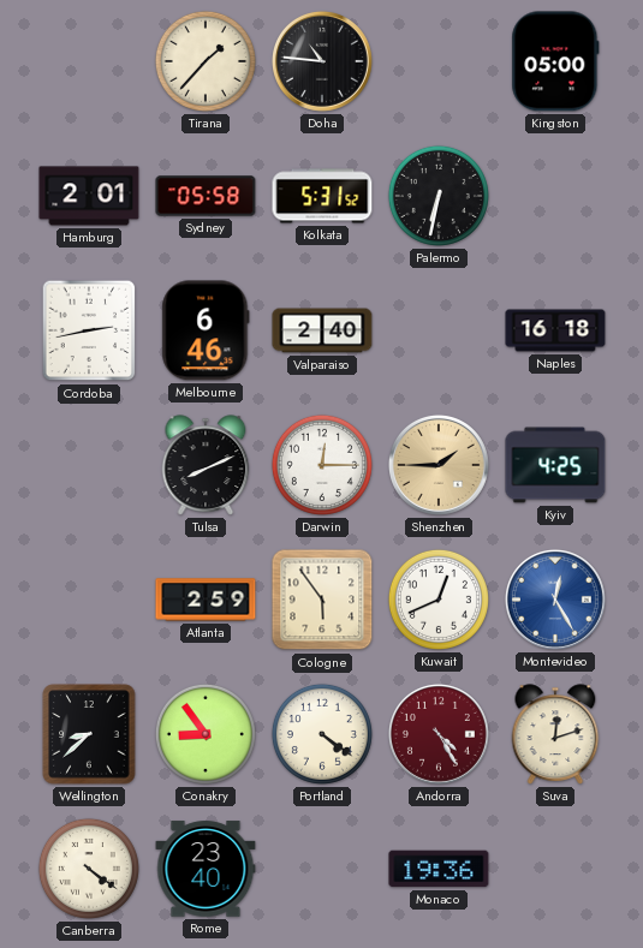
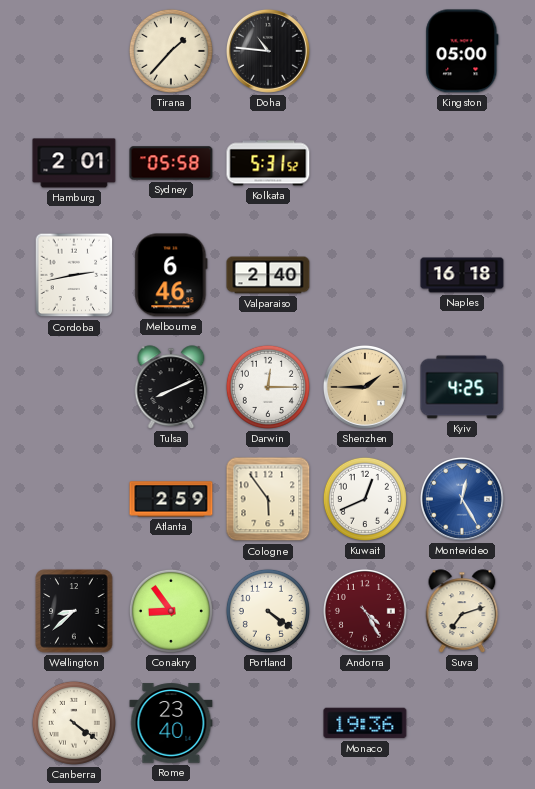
Palermo: 6:32 -> none (439, 196)
Suva: 12:12 -> 7:12 (462, 611)
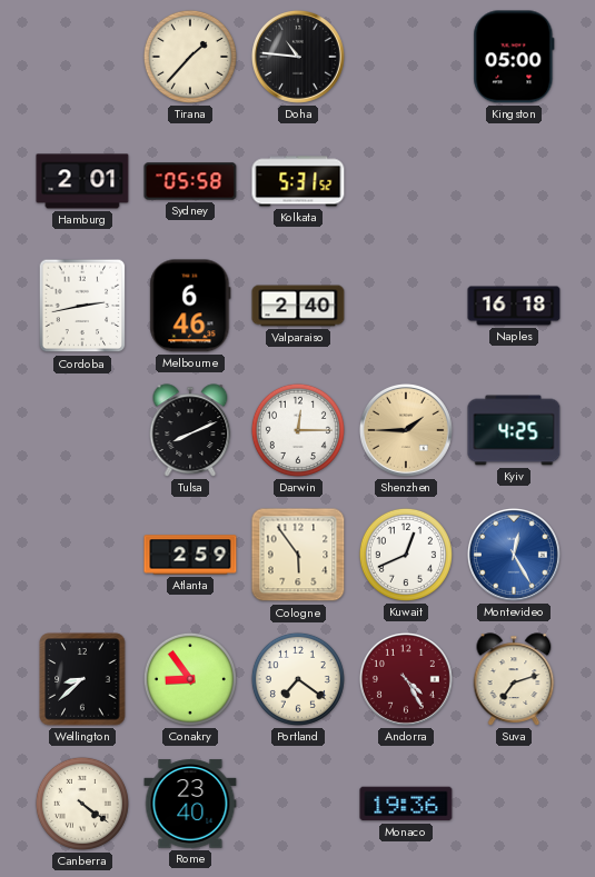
Portland: 4:21 -> 7:21 (298, 679)
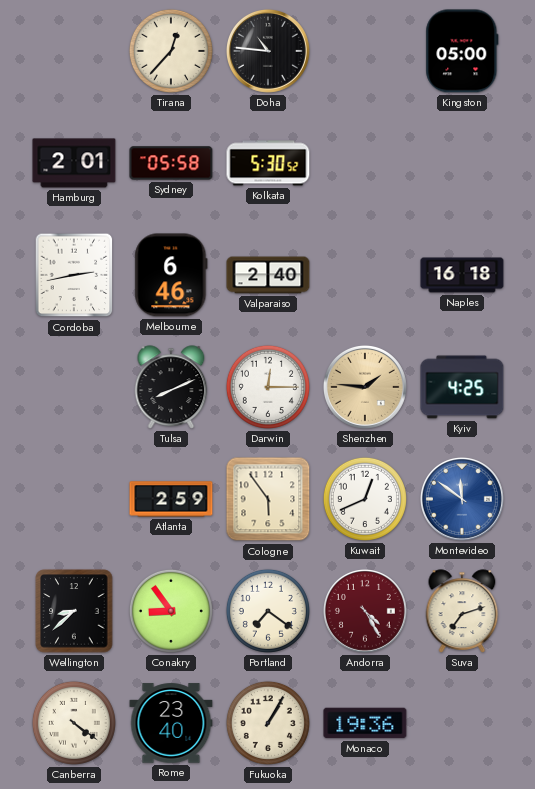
Tirana: 1:37 -> 12:37 (171, 51)
Kolkata: 5:31 -> 5:30 (268, 163)
Shenzhen: 1:45 -> 1:46 (365, 387)
Montevideo: 12:25 -> 11:51 (462, 499)
Fukuoka: none -> 1:05 (268, 723)
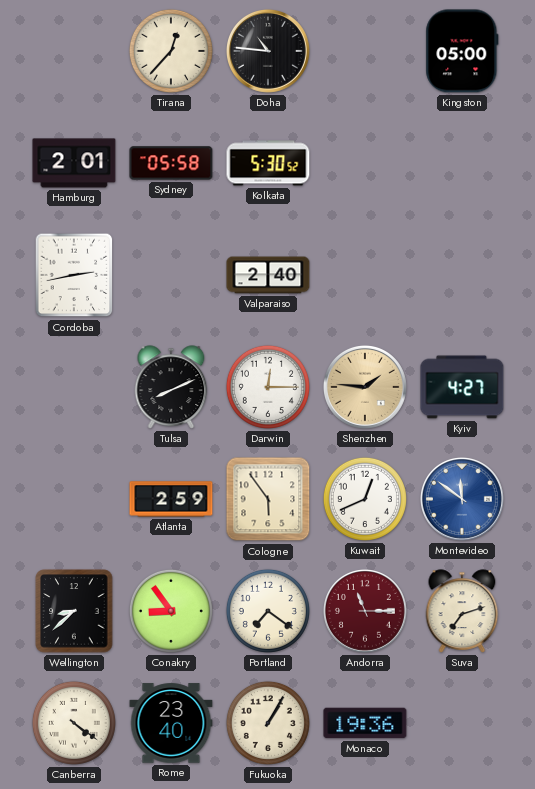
Melbourne: 6:46 -> none (171, 275)
Naples: 16:18 -> none (462, 275)
Kyiv: 4:25 -> 4:27 (462, 387)
Andorra: 4:25 -> 11:15 (365, 611)
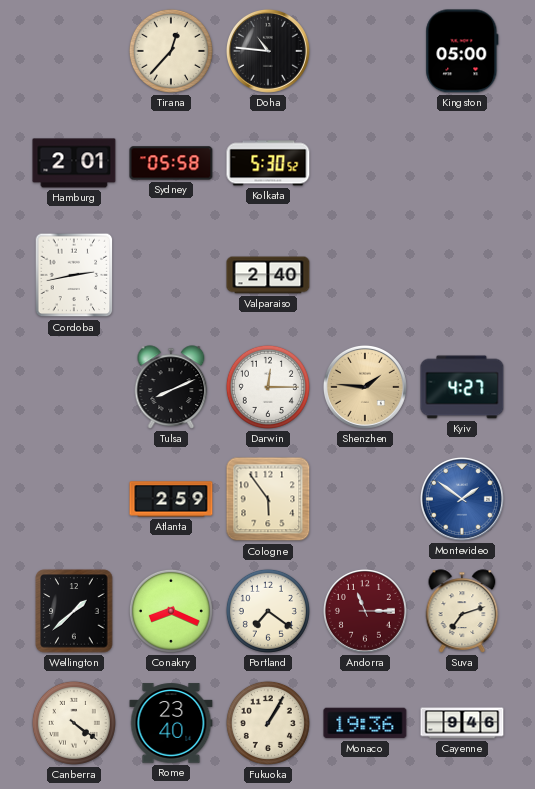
Kuwait: 12:41 -> none (365, 499)
Montevideo: 11:51 -> 1:51 (462, 499)
Wellington: 8:38 -> 1:38 (74, 611)
Conakry: 8:54 -> 8:19 (171, 611)
Cayenne: none -> 9:46 (462, 723)
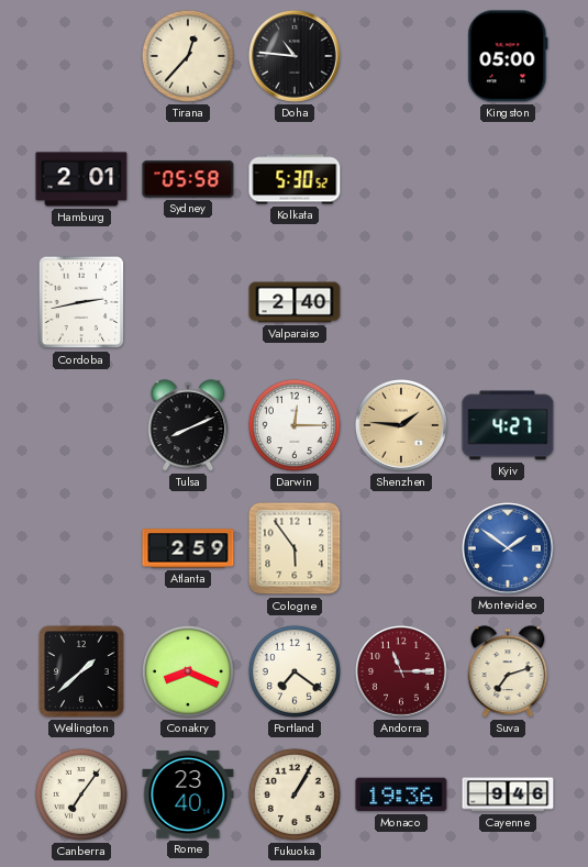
Canberra: 4:21 -> 7:06 (81, 794)
